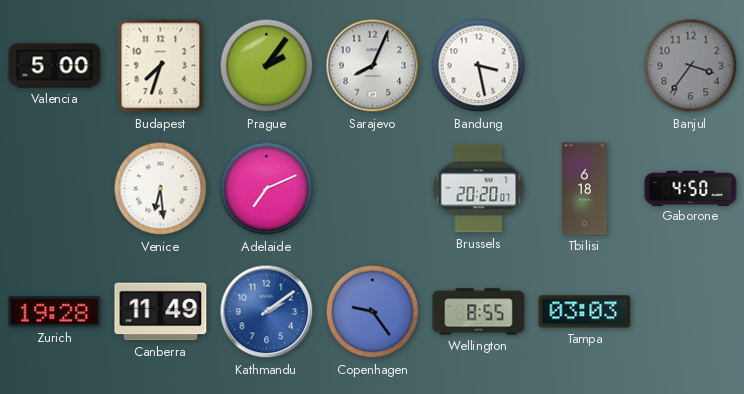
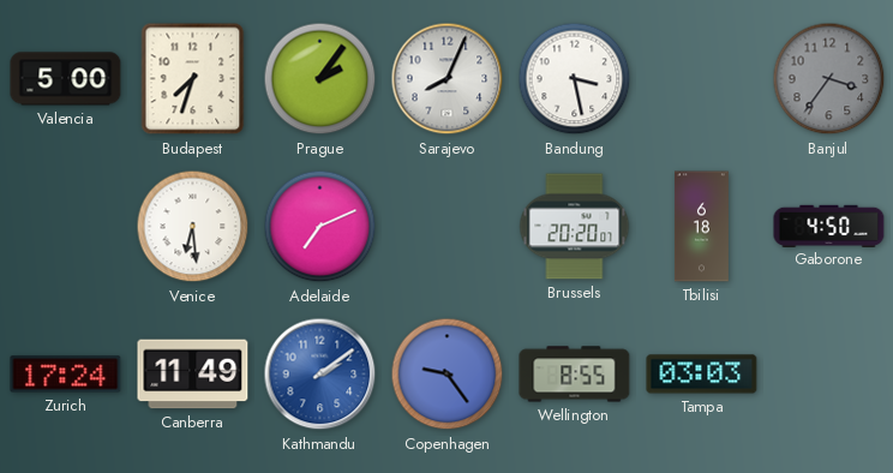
Zurich: 19:28 -> 17:24 (66, 375)
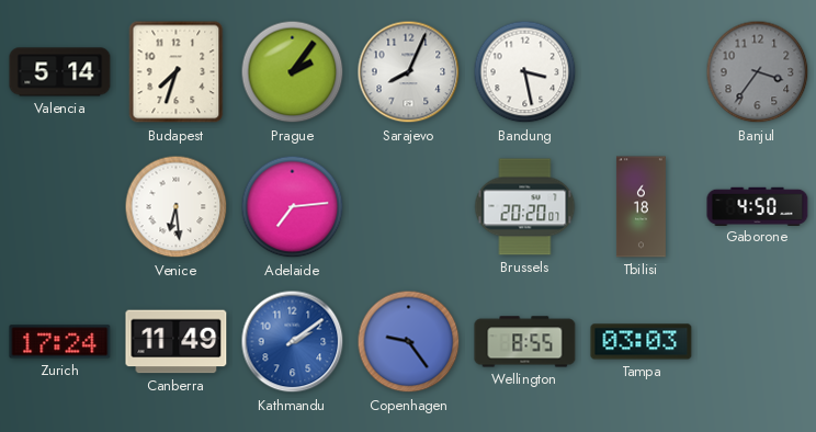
Valencia: 5:00 -> 5:14 (60, 72)
Adelaide: 7:11 -> 7:14 (293, 207)
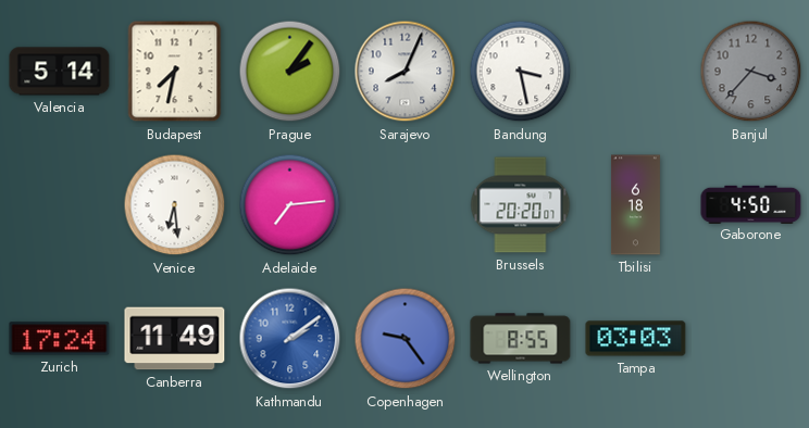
Budapest: 7:33 -> 7:32 (175, 72)
Banjul: 3:36 -> 3:37 (751, 72)
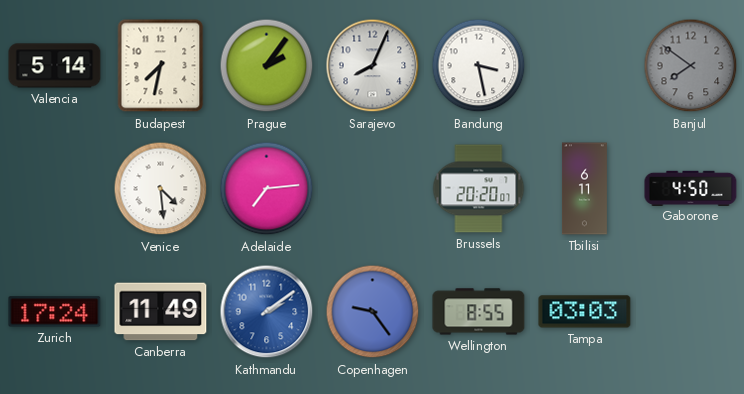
Banjul: 3:37 -> 7:51 (691, 66)
Venice: 6:29 -> 4:29 (161, 189)
Tbilisi: 6:18 -> 6:11 (584, 189)
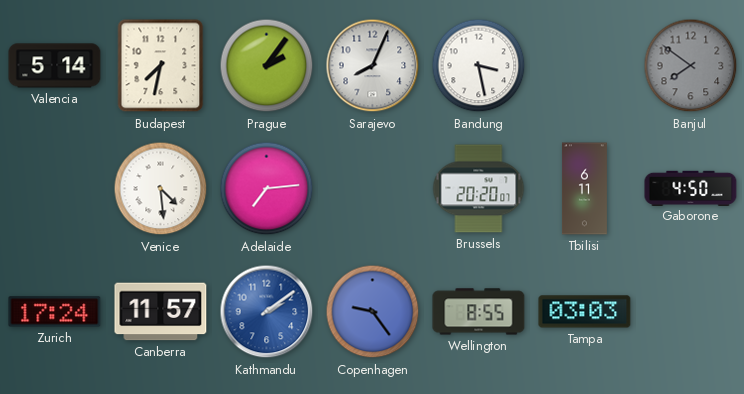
Canberra: 11:49 -> 11:57 (161, 312)
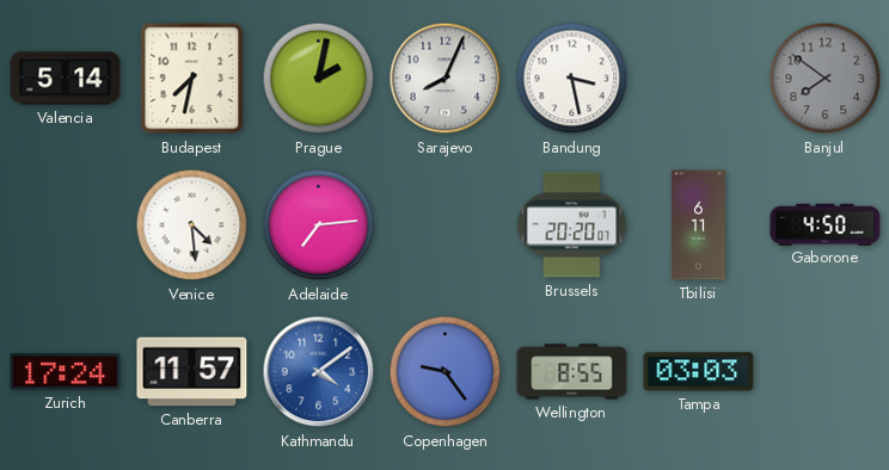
Prague: 2:06 -> 2:02 (319, 79)
Kathmandu: 2:09 -> 4:09 (319, 372)
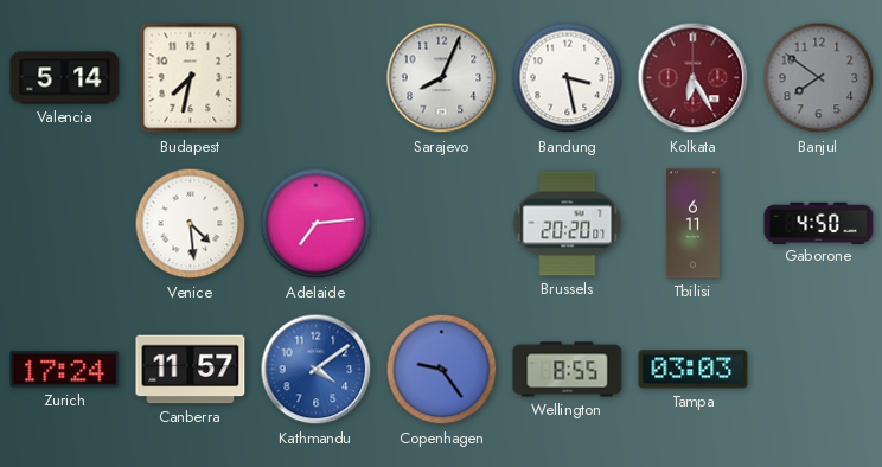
Prague: 2:02 -> none (319, 79)
Kolkata: none -> 6:25 (694, 78)
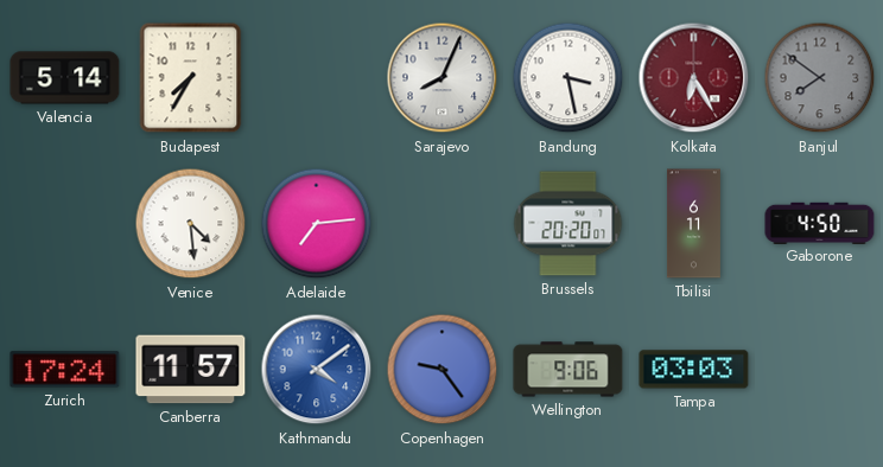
Budapest: 7:32 -> 7:35 (191, 78)
Wellington: 8:55 -> 9:06 (568, 370)
